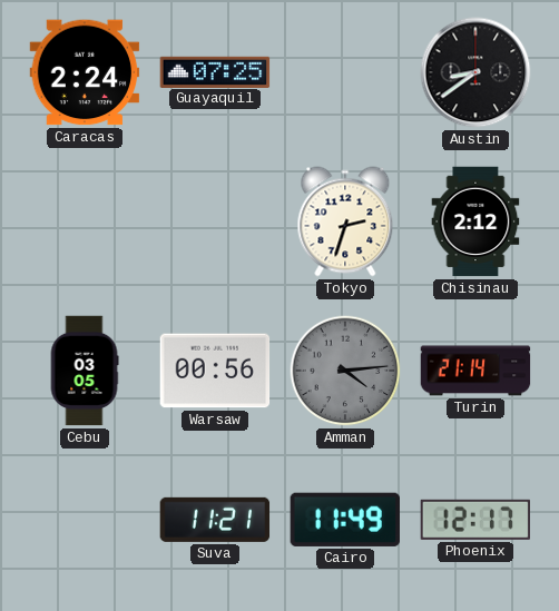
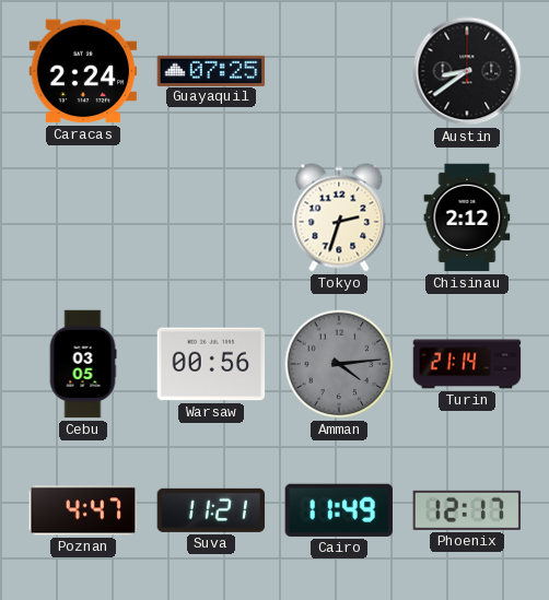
Poznan: none -> 4:47 (83, 510)
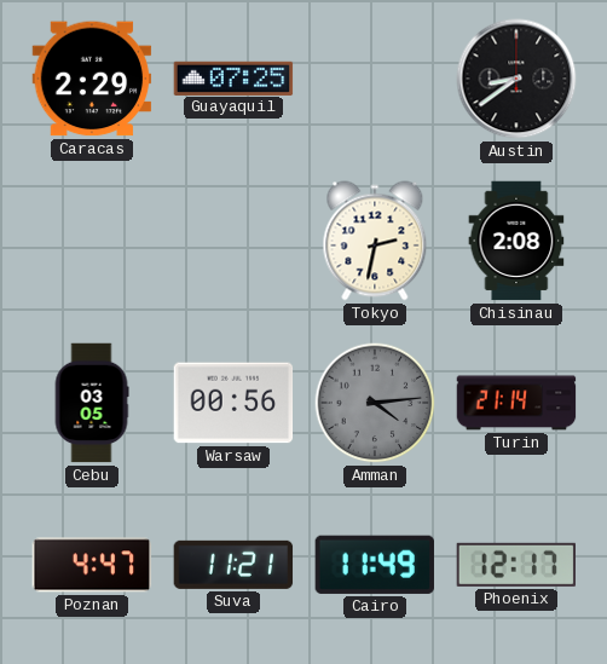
Caracas: 2:24 -> 2:29 (92, 79)
Tokyo: 2:33 -> 2:32 (375, 241)
Chisinau: 2:12 -> 2:08 (516, 241)
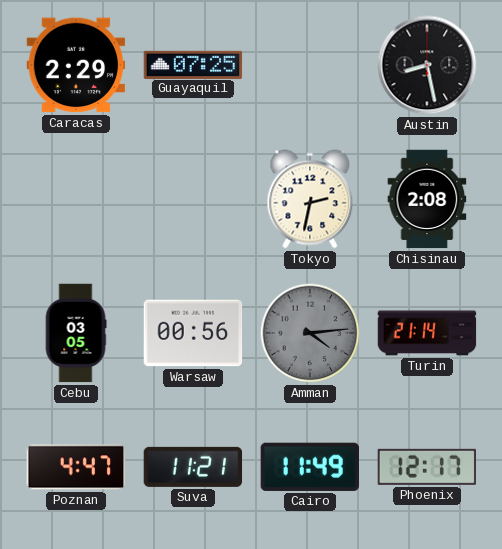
Austin: 8:39 -> 8:28 (427, 65)
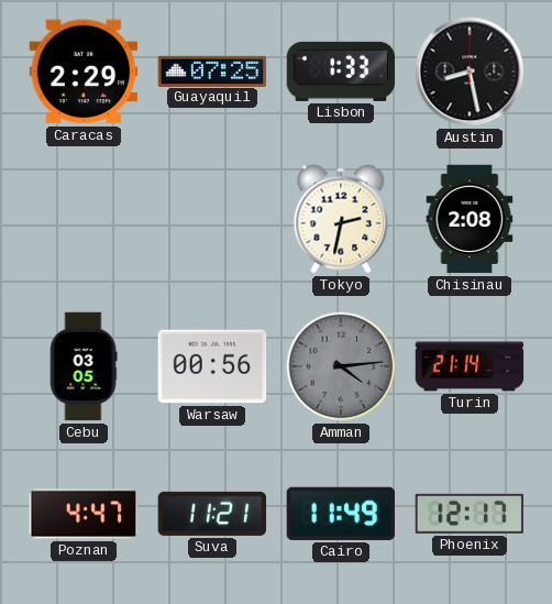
Lisbon: none -> 1:33 (341, 72)
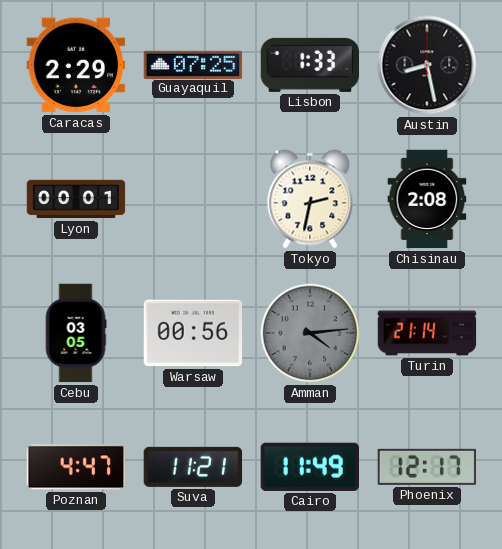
Lyon: none -> 00:01 (76, 199)
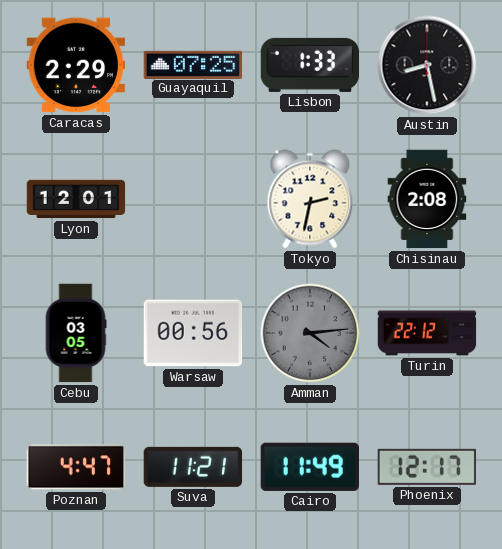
Lyon: 00:01 -> 12:01 (76, 199)
Turin: 21:14 -> 22:12 (427, 333)
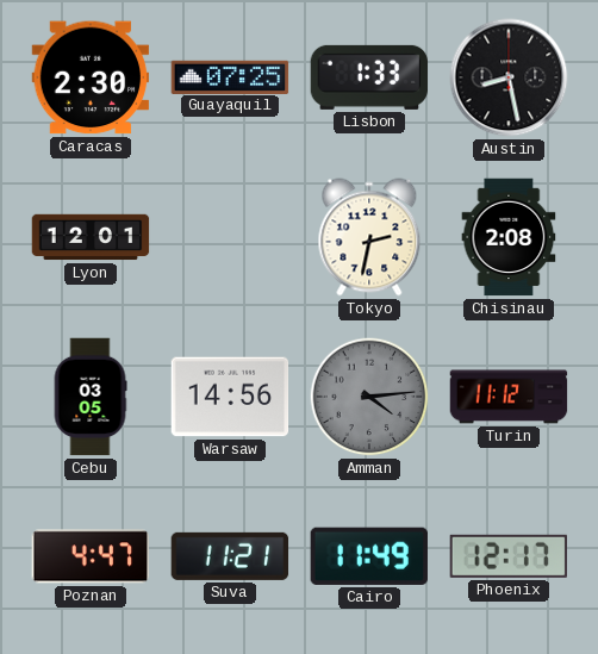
Caracas: 2:29 -> 2:30 (91, 77)
Warsaw: 00:56 -> 14:56 (230, 397)
Turin: 22:12 -> 11:12 (509, 397)
